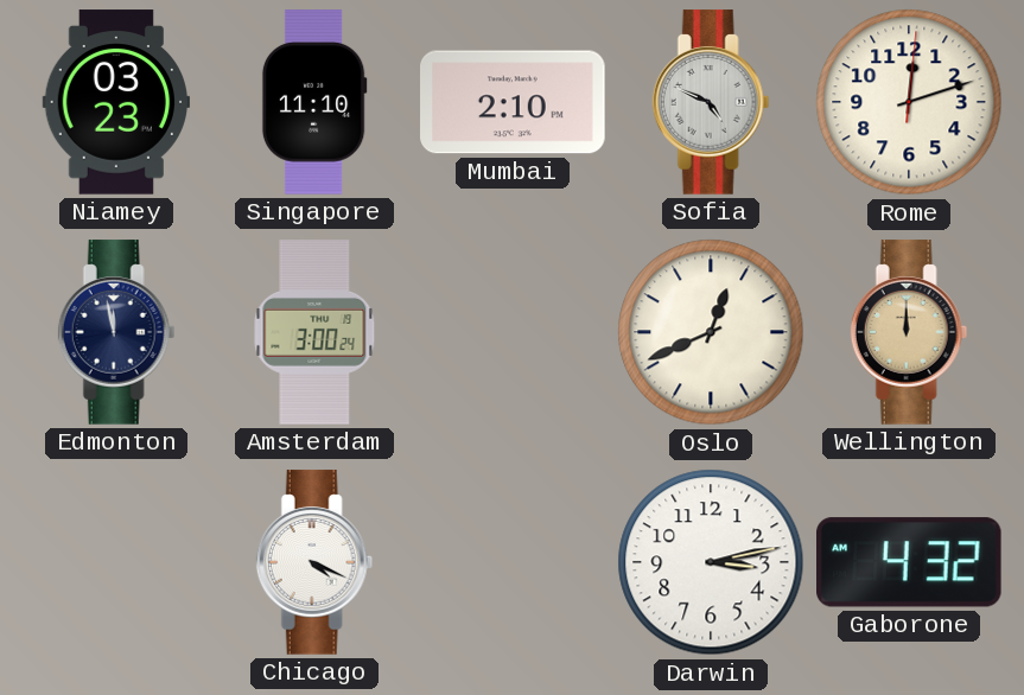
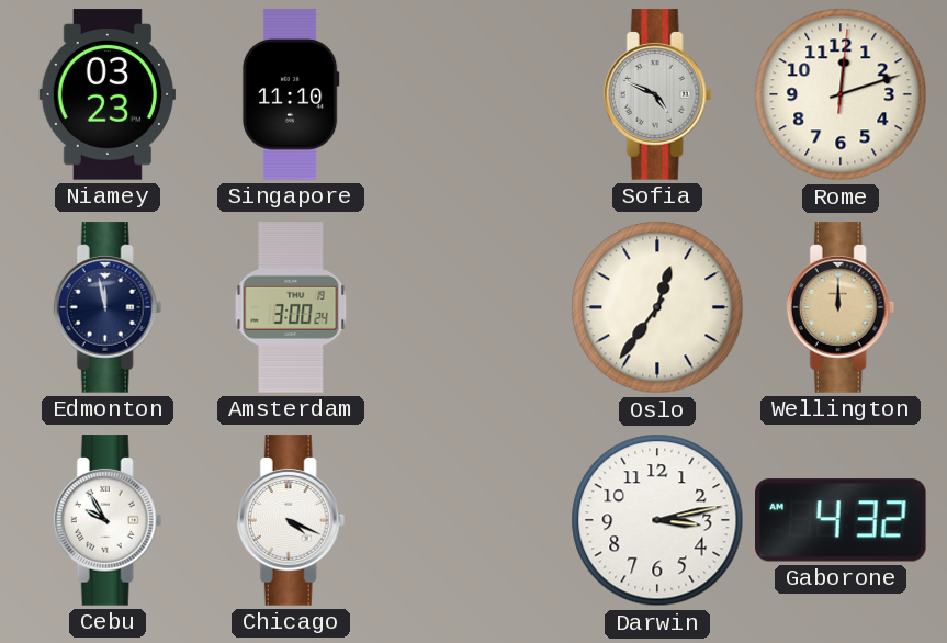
Mumbai: 2:10 -> none (513, 102)
Oslo: 12:41 -> 12:36 (657, 307)
Cebu: none -> 9:55 (108, 520)
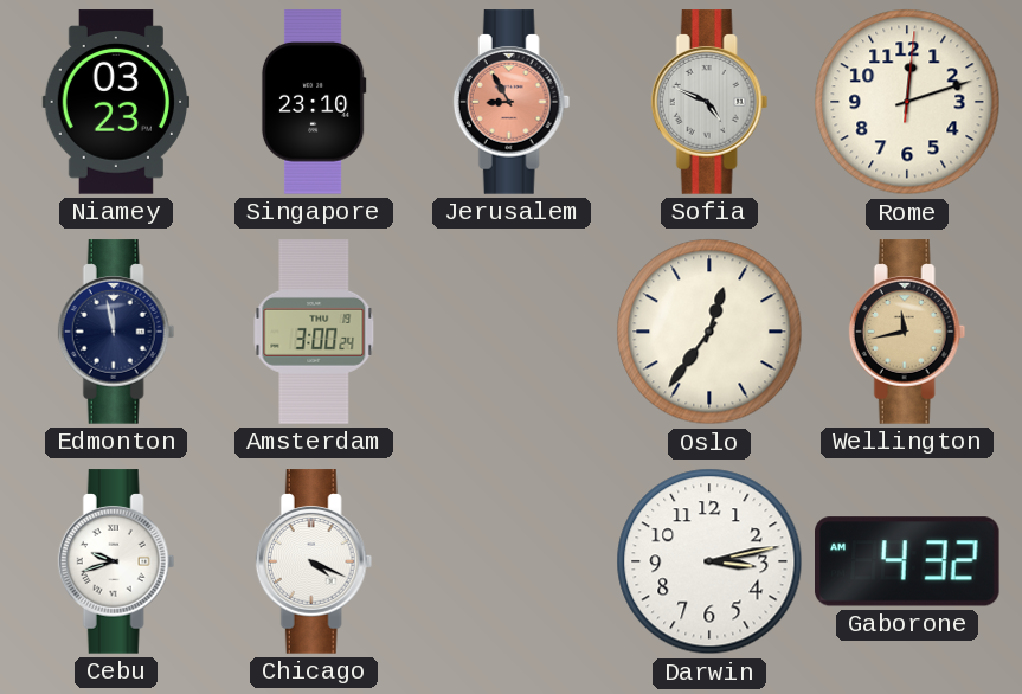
Singapore: 11:10 -> 23:10 (314, 102)
Jerusalem: none -> 8:55 (512, 102)
Wellington: 12:00 -> 11:43 (907, 332)
Cebu: 9:55 -> 9:42 (116, 561)
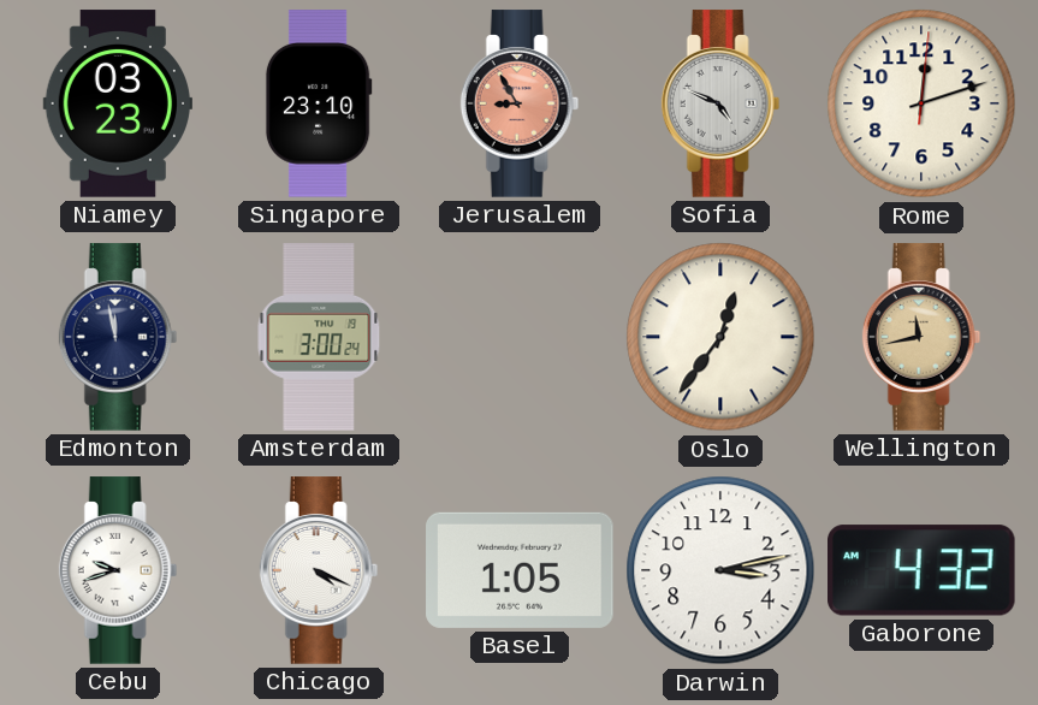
Basel: none -> 1:05 (520, 570)
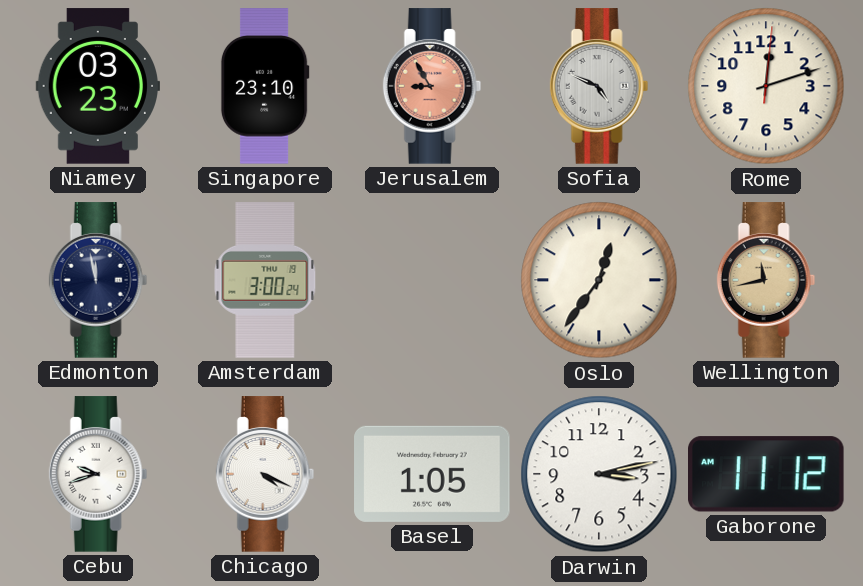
Gaborone: 4:32 -> 11:12 (767, 474)
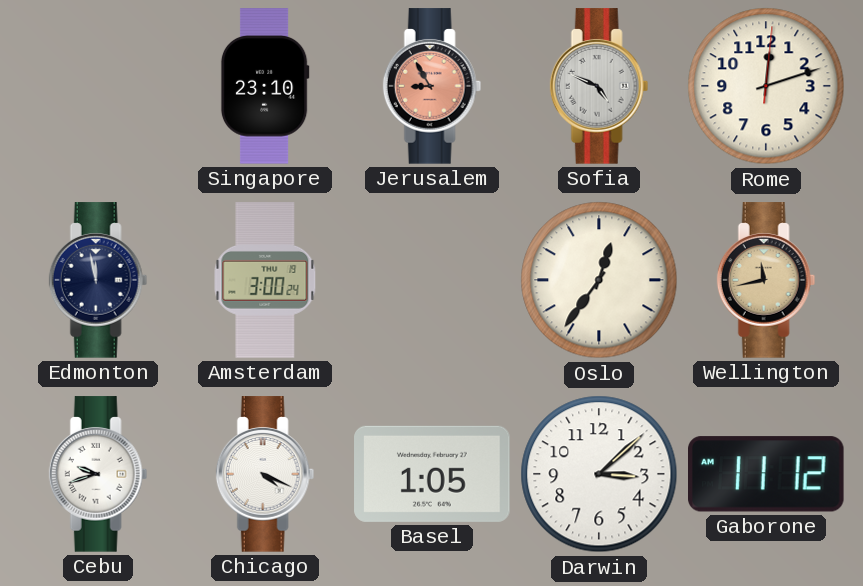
Niamey: 03:23 -> none (97, 86)
Darwin: 3:13 -> 3:08 (599, 474)
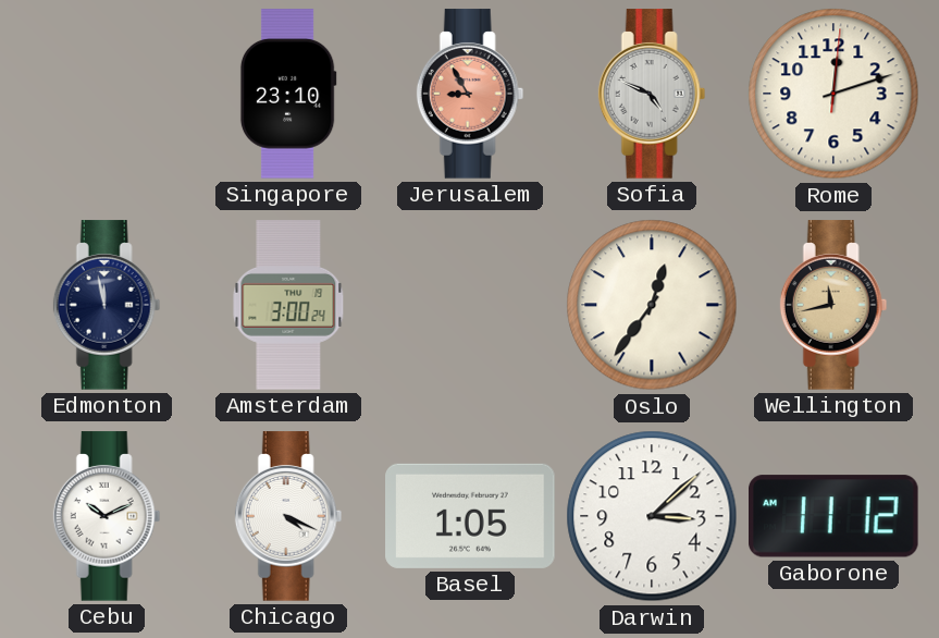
Cebu: 9:42 -> 10:11 (107, 516)
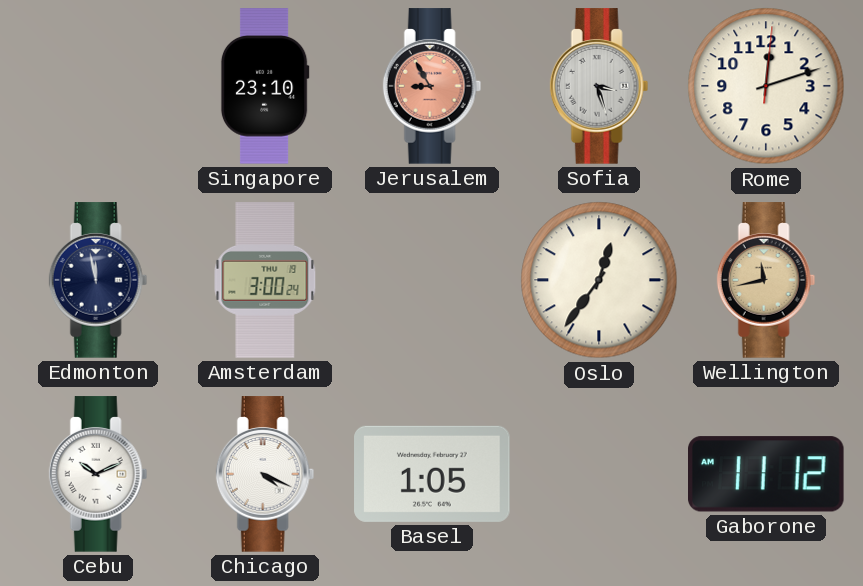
Sofia: 4:49 -> 3:27 (599, 86)
Darwin: 3:08 -> none (652, 516)
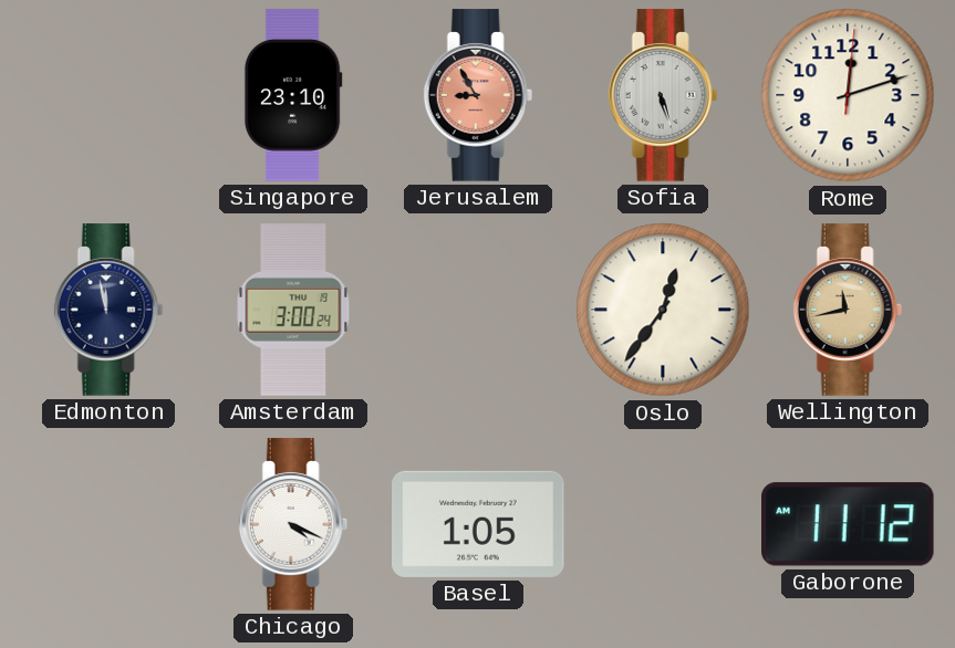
Sofia: 3:27 -> 5:27 (663, 95)
Cebu: 10:11 -> none (98, 474)
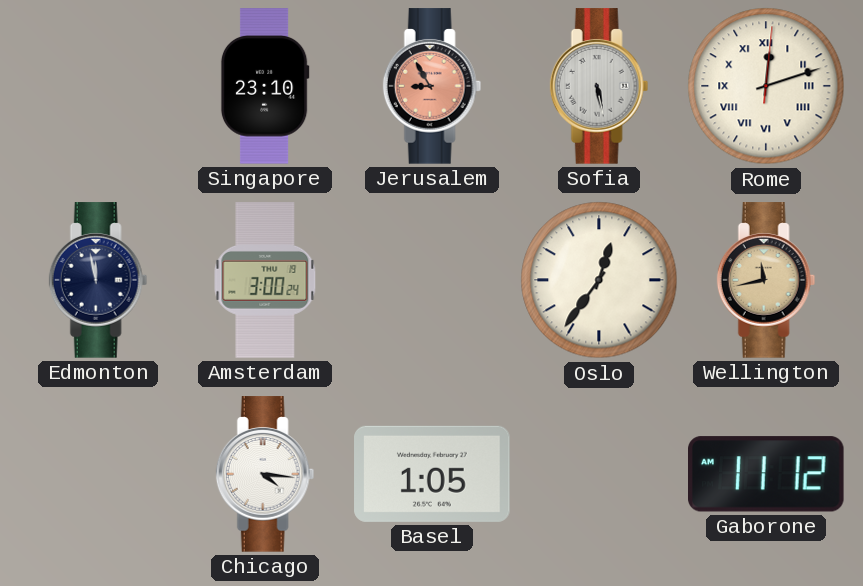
Sofia: 5:27 -> 5:28 (599, 86)
Rome numerals: Arabic -> Roman (766, 86)
Chicago: 4:19 -> 4:16 (265, 474)
